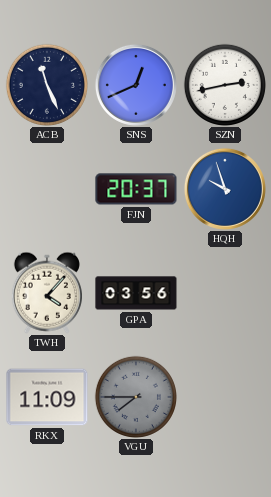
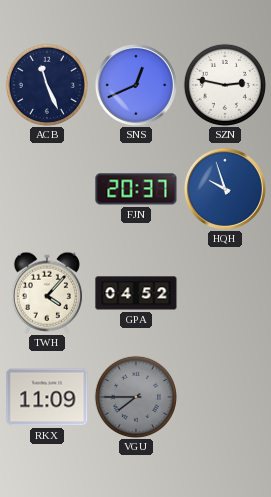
SZN: 2:43 -> 2:47 (225, 85)
GPA: 03:56 -> 04:52 (136, 293)
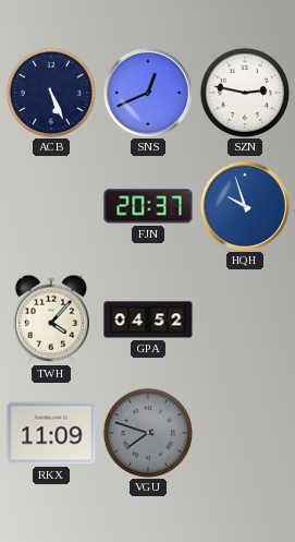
ACB: 11:26 -> 5:26 (51, 93)
VGU: 7:45 -> 7:48 (148, 433)
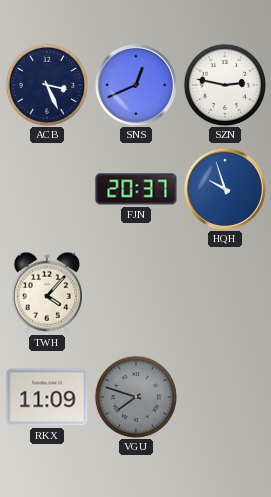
ACB: 5:26 -> 3:26 (47, 85)
GPA: 04:52 -> none (148, 320)
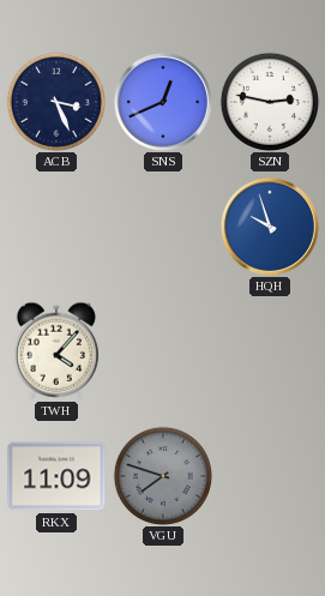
FJN: 20:37 -> none (136, 189)
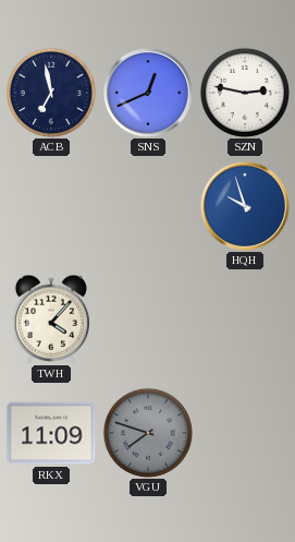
ACB: 3:26 -> 6:58 (51, 93)
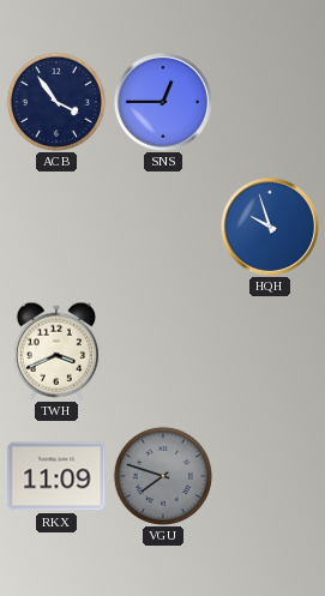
ACB: 6:58 -> 3:54 (56, 102)
SNS: 12:41 -> 12:45 (163, 102)
SZN: 2:47 -> none (245, 93)
TWH: 4:07 -> 3:41 (56, 351)
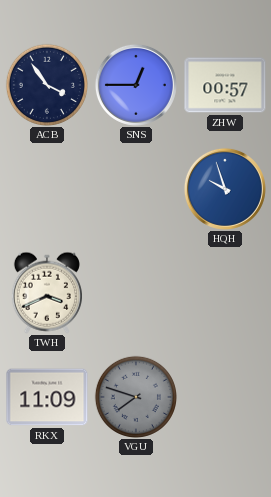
ZHW: none -> 00:57 (225, 85)
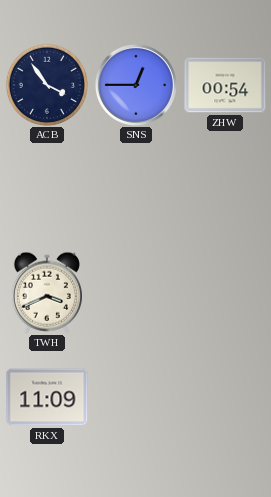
ZHW: 00:57 -> 00:54 (225, 85)
HQH: 9:57 -> none (225, 189)
VGU: 7:48 -> none (136, 397)
